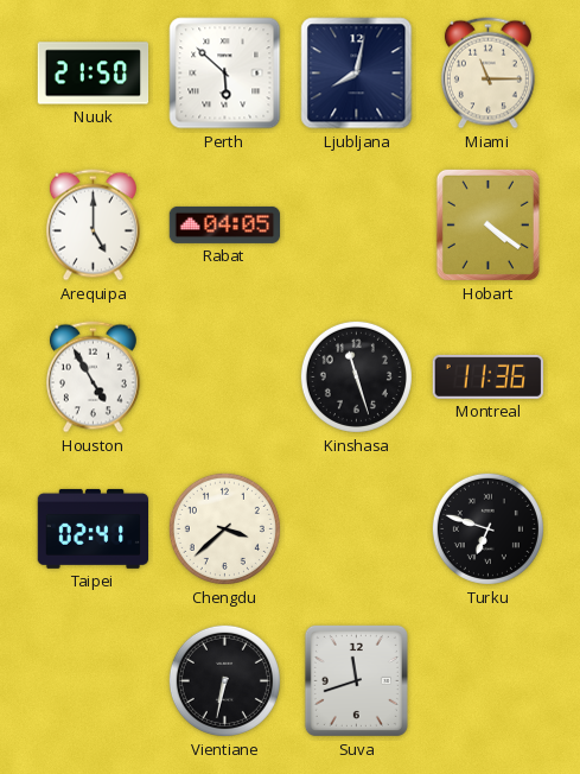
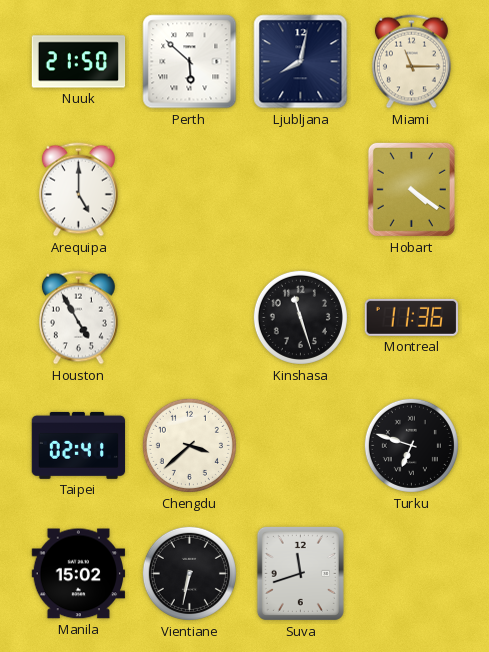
Rabat: 04:05 -> none (225, 224)
Manila: none -> 15:02 (79, 574)
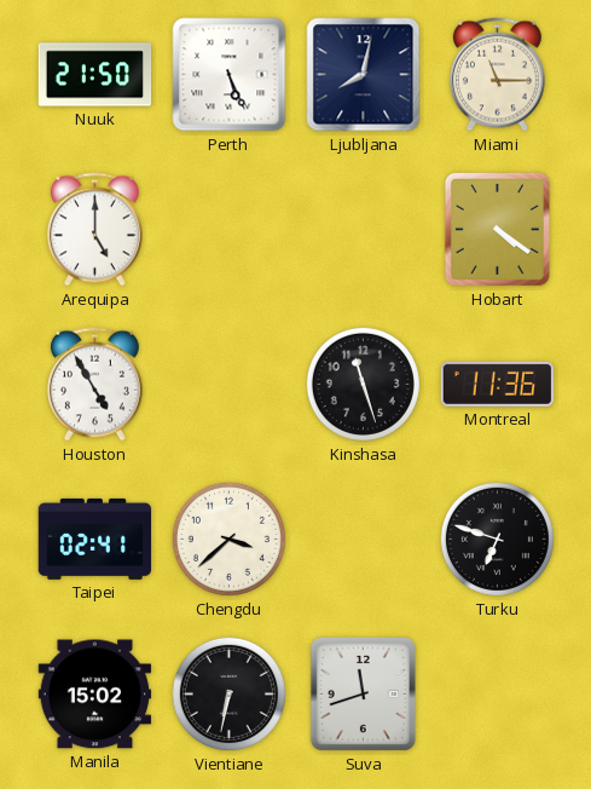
Perth: 5:52 -> 5:26 (230, 75)
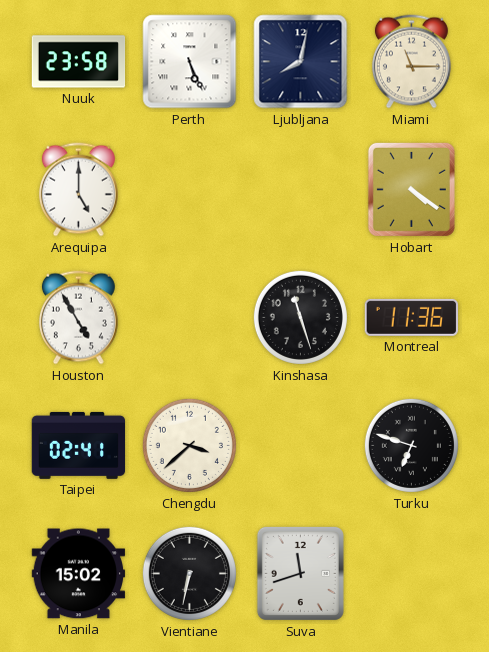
Nuuk: 21:50 -> 23:58 (79, 62)
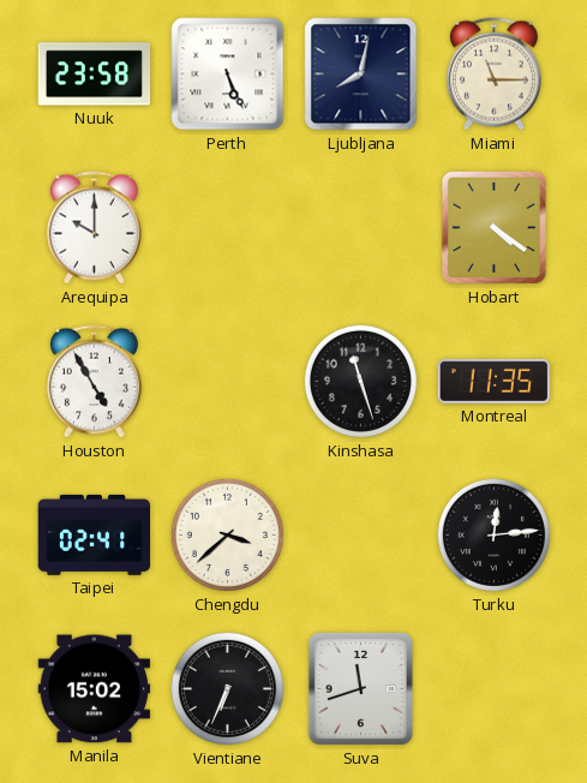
Arequipa: 5:00 -> 10:00 (94, 228)
Montreal: 11:36 -> 11:35 (495, 381)
Turku: 6:48 -> 12:14 (493, 534)
Vientiane: 6:32 -> 6:34 (227, 688)
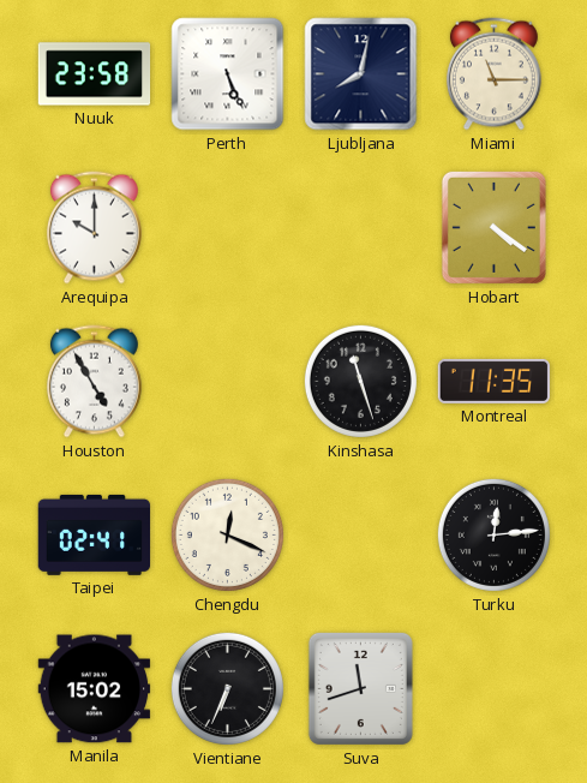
Chengdu: 3:38 -> 12:19 (227, 534)
